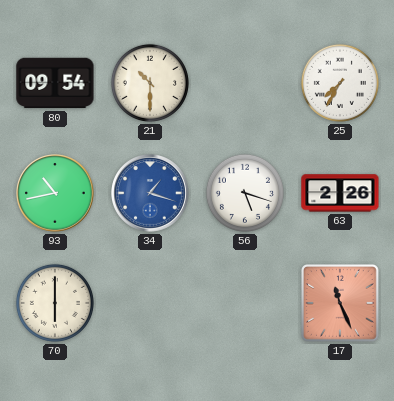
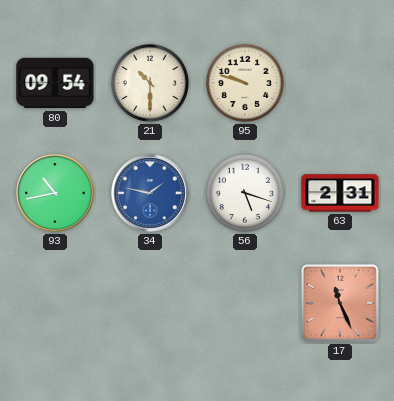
95: none -> 9:48 (245, 83)
25: 7:35 -> none (340, 83)
34: 1:18 -> 1:47 (150, 193)
63: 2:26 -> 2:31 (340, 193)
70: 6:00 -> none (55, 303)
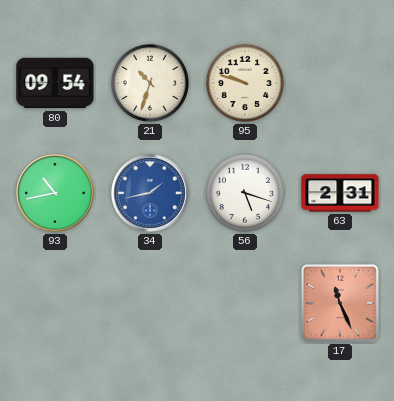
21: 10:30 -> 10:33 (150, 83)
34: 1:47 -> 1:43 (150, 193)
